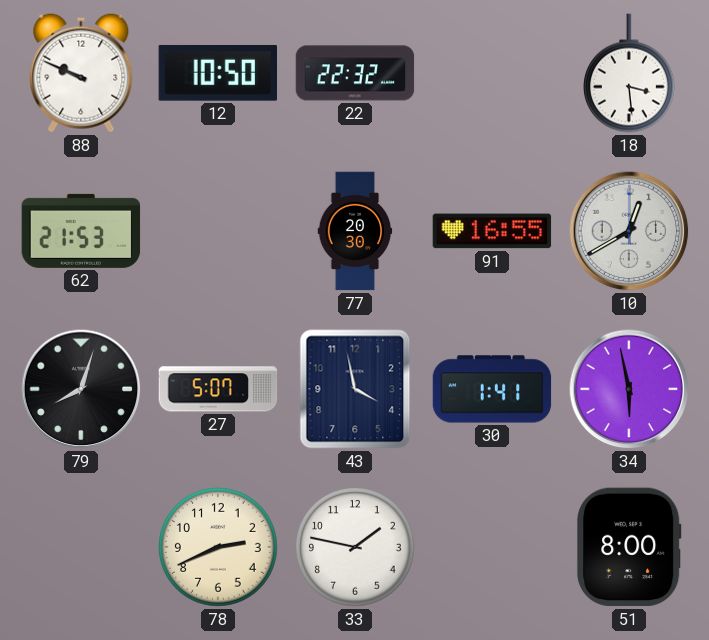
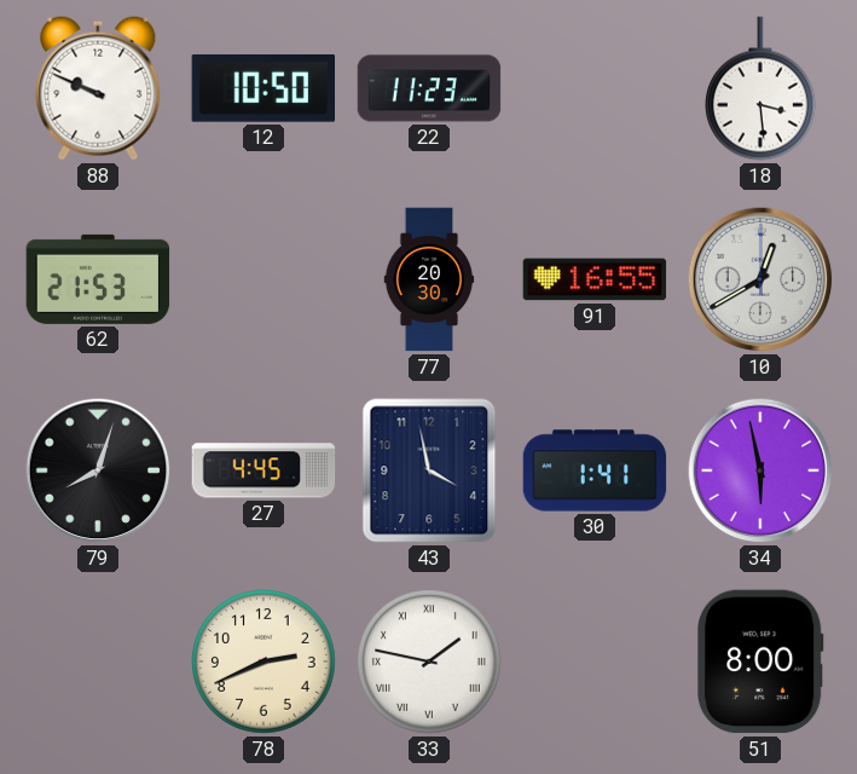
22: 22:32 -> 11:23 (429, 88)
27: 5:07 -> 4:45 (264, 470)
33 numerals: Arabic -> Roman (430, 663)
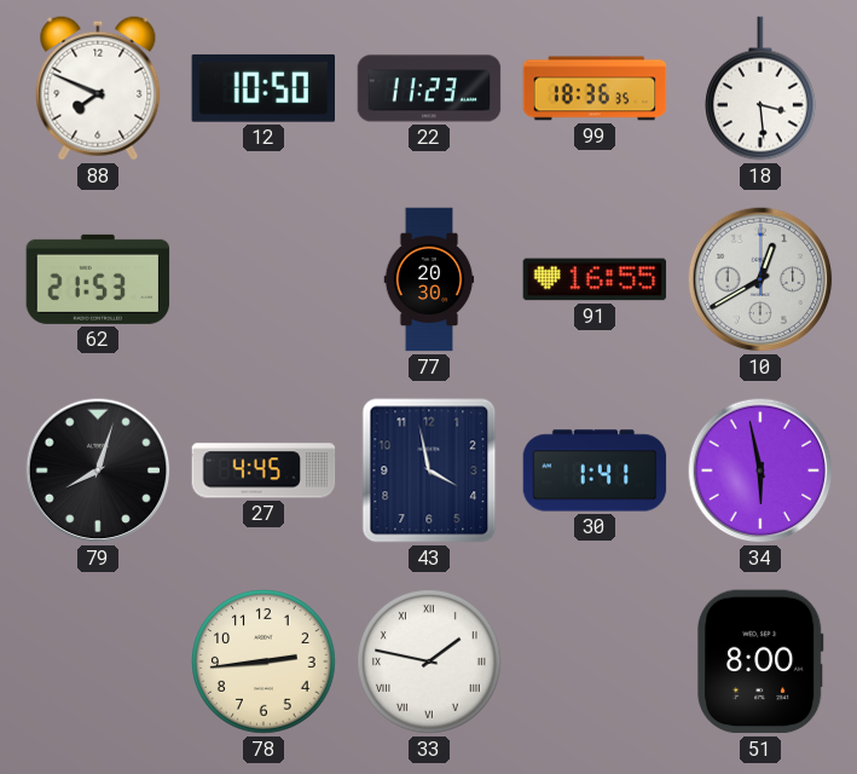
88: 9:49 -> 7:49 (98, 88)
99: none -> 18:36 (595, 88)
78: 2:41 -> 2:44 (265, 663)
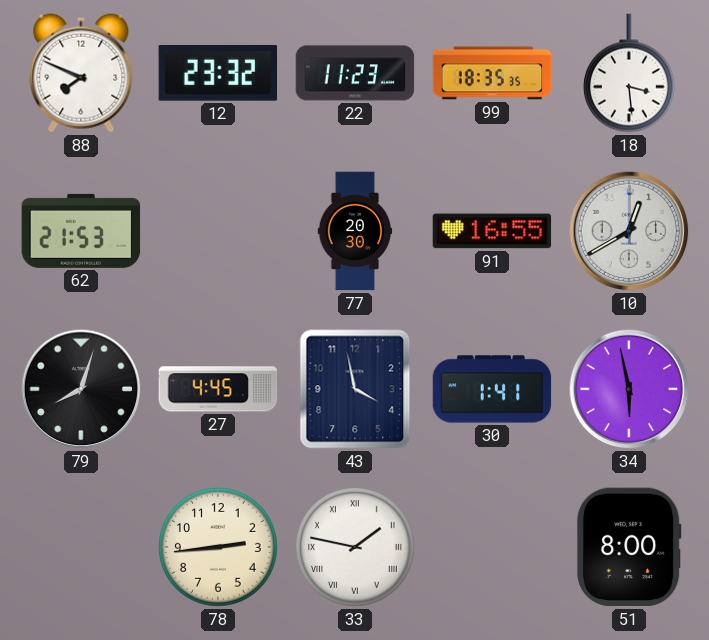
12: 10:50 -> 23:32 (217, 73)
99: 18:36 -> 18:35 (492, 73)
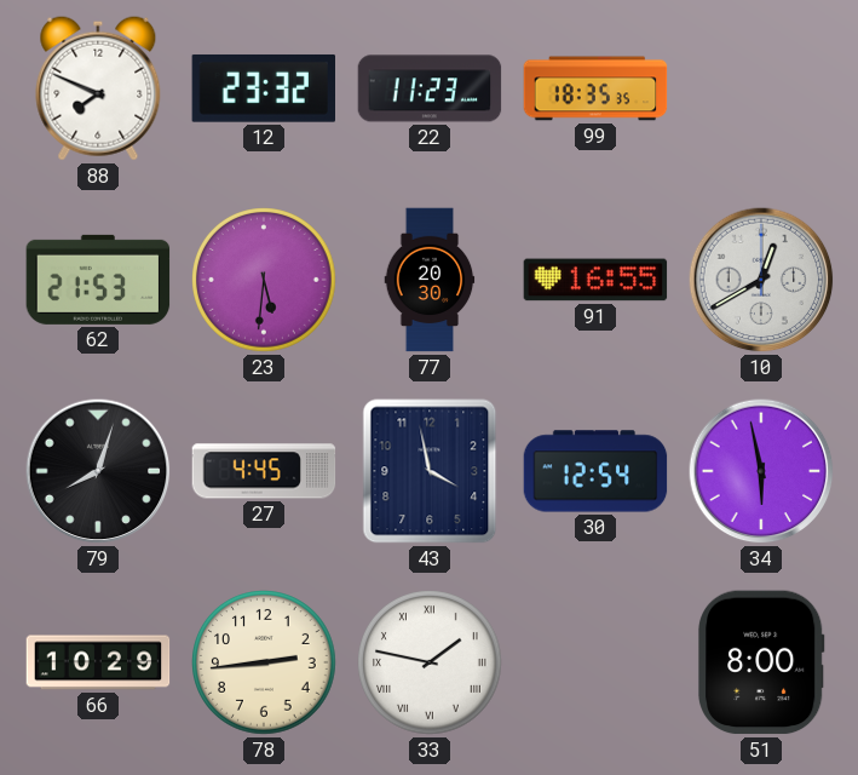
18: 3:29 -> none (629, 73)
23: none -> 5:31 (265, 281)
30: 1:41 -> 12:54 (595, 471)
66: none -> 10:29 (98, 662)
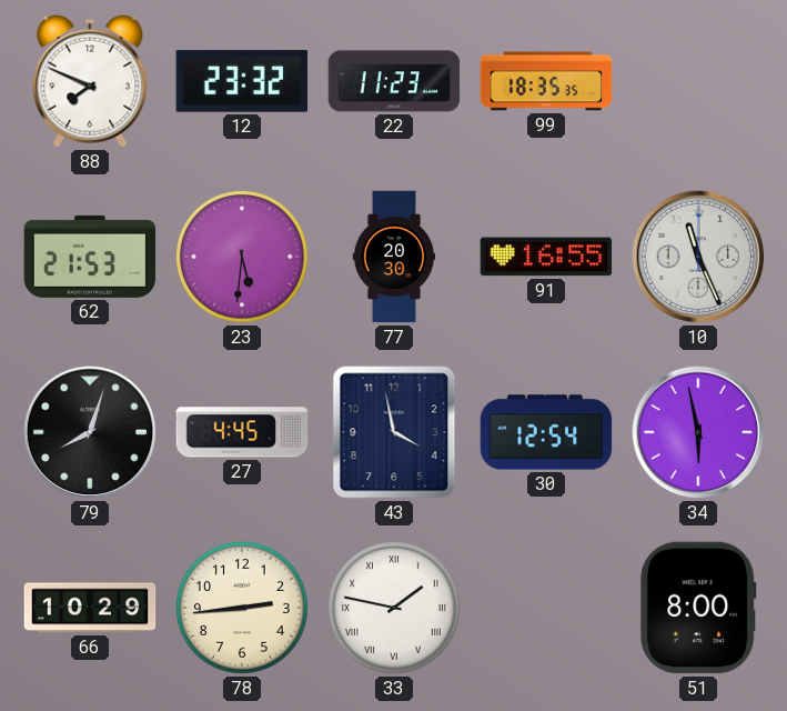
10: 12:40 -> 11:26 (698, 257)
